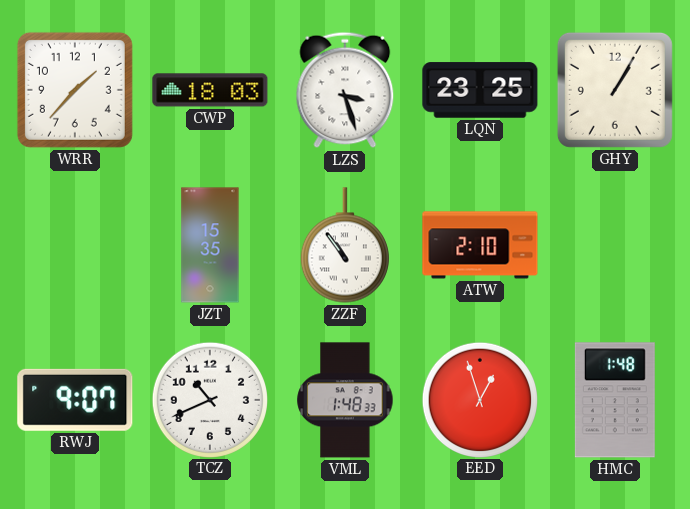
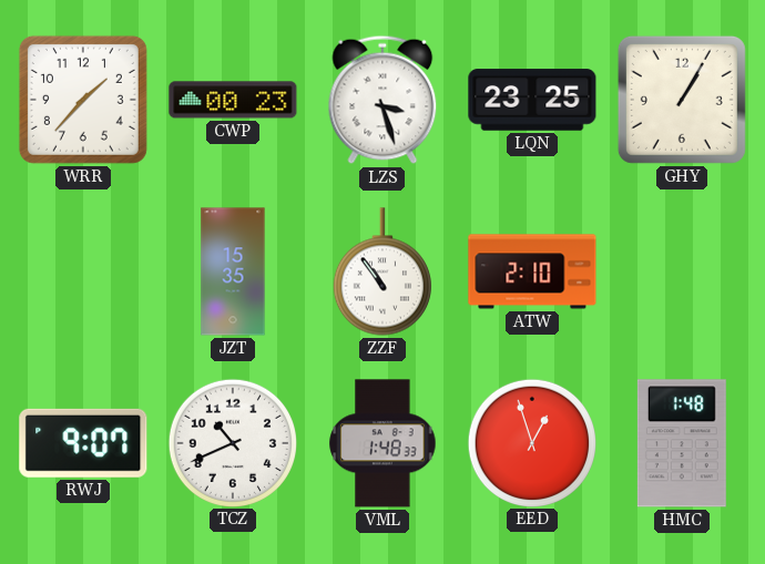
CWP: 18:03 -> 00:23 (233, 100)
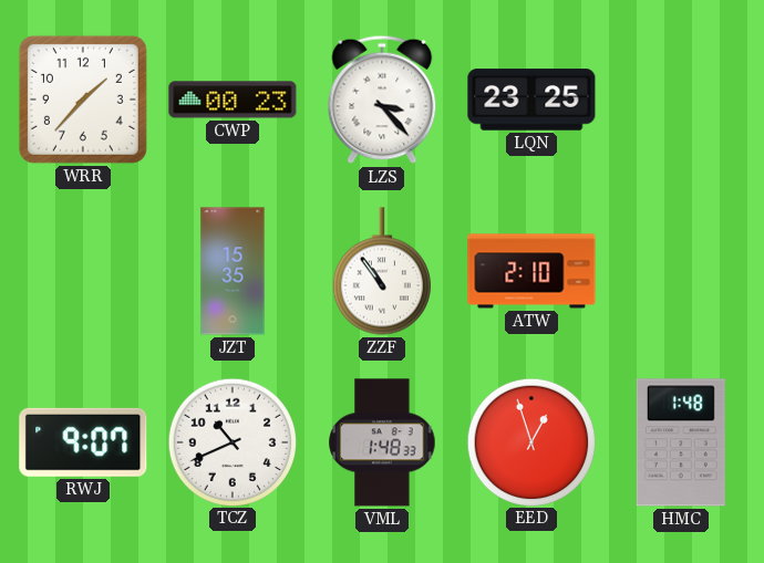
LZS: 3:27 -> 3:23 (382, 100)
GHY: 1:05 -> none (682, 100)
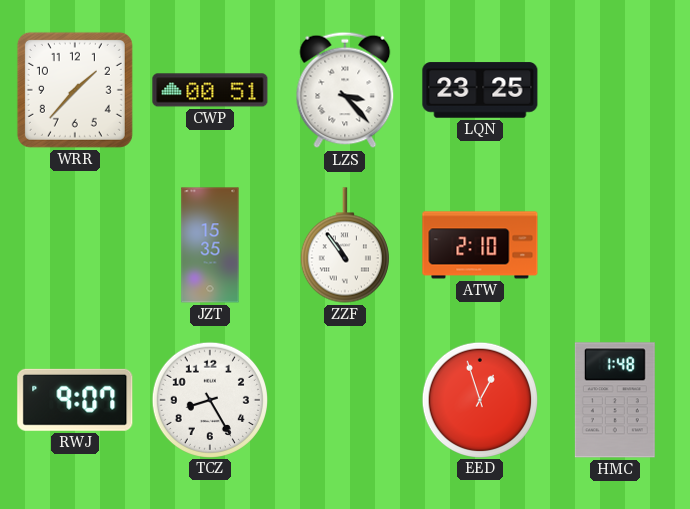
CWP: 00:23 -> 00:51 (210, 90)
TCZ: 10:41 -> 8:25 (209, 399)
VML: 1:48 -> none (382, 442)
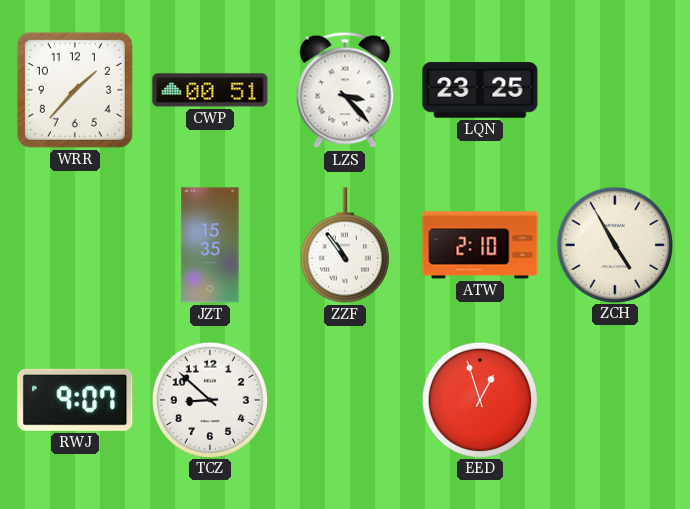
ZCH: none -> 4:55 (614, 244)
TCZ: 8:25 -> 8:52 (209, 399)
HMC: 1:48 -> none (615, 400)
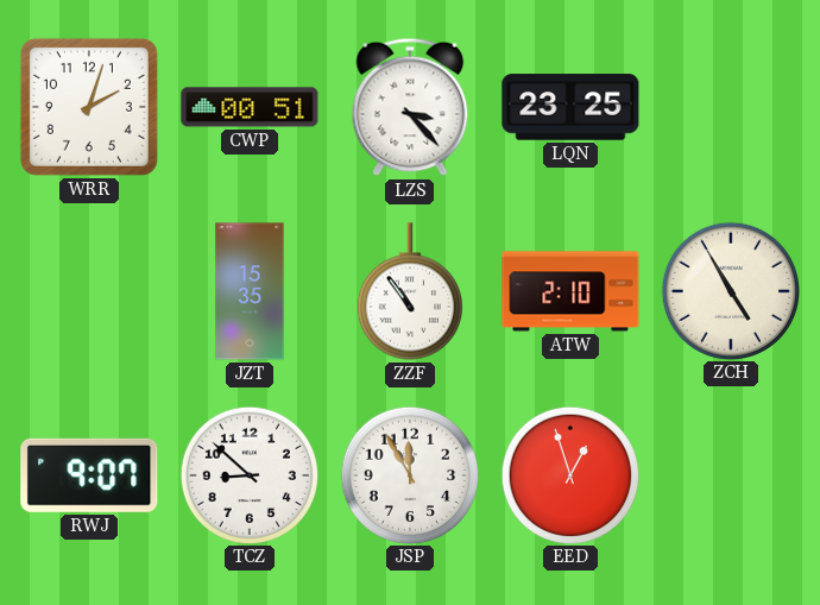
WRR: 1:37 -> 2:03 (89, 107)
JSP: none -> 11:55 (409, 474)
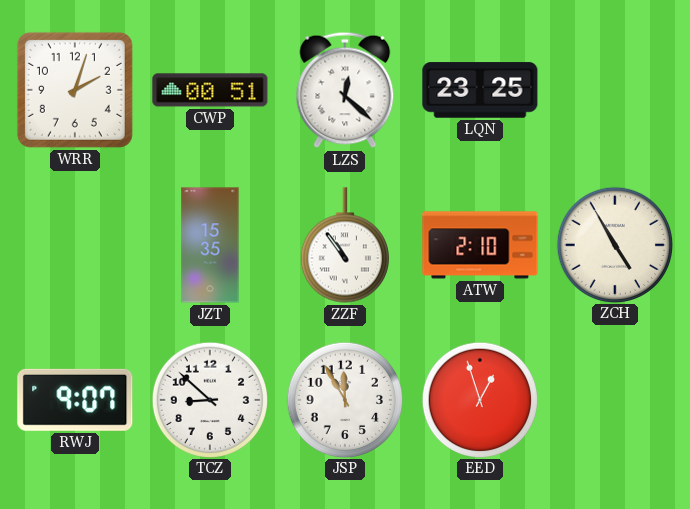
LZS: 3:23 -> 12:22 (345, 90)
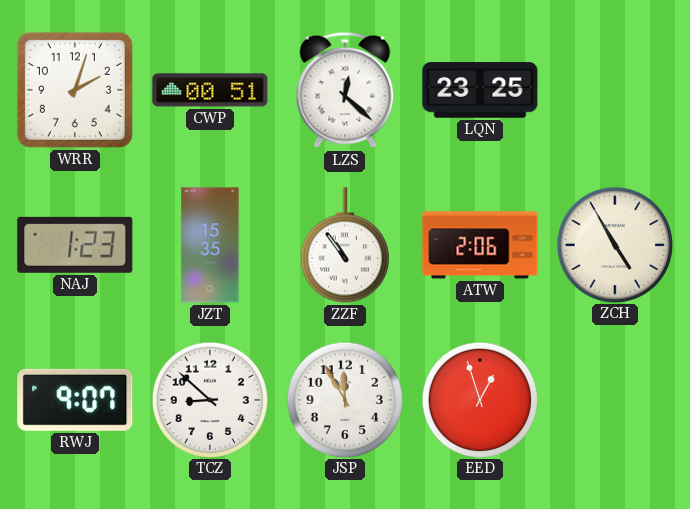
NAJ: none -> 1:23 (75, 245)
ATW: 2:10 -> 2:06 (480, 245)
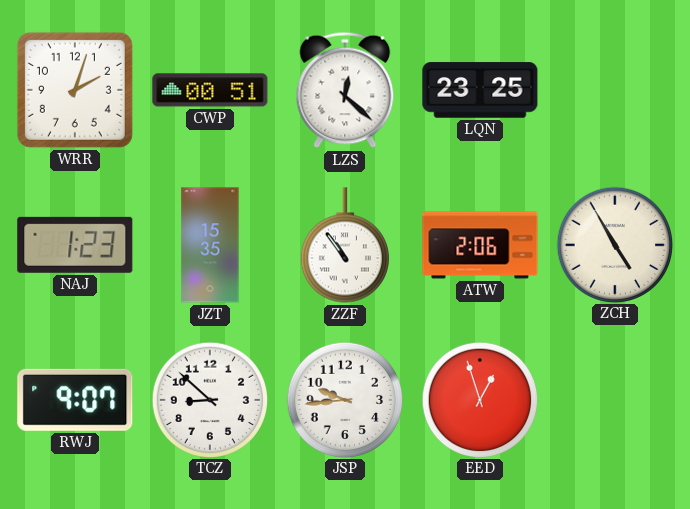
JSP: 11:55 -> 9:44 (344, 399)
